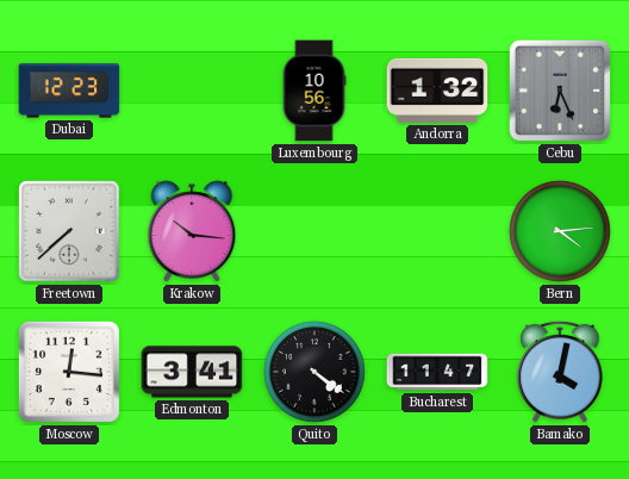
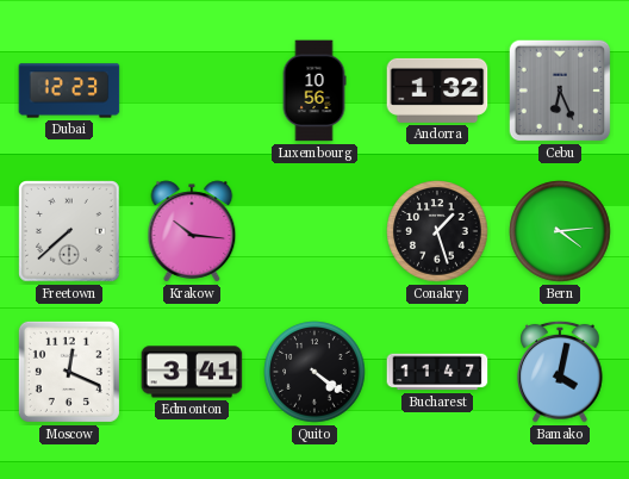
Conakry: none -> 1:27 (437, 231)
Moscow: 12:16 -> 12:19 (69, 372)
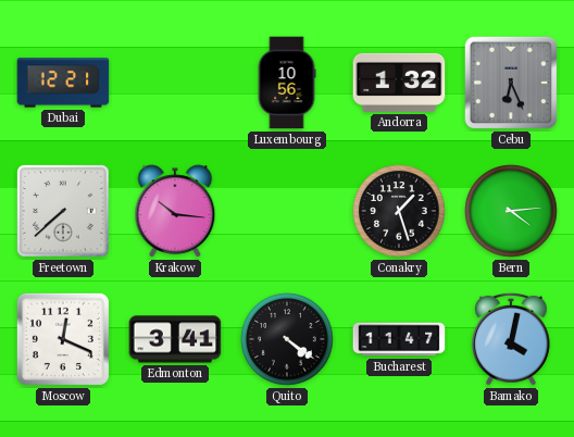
Dubai: 12:23 -> 12:21 (63, 83)
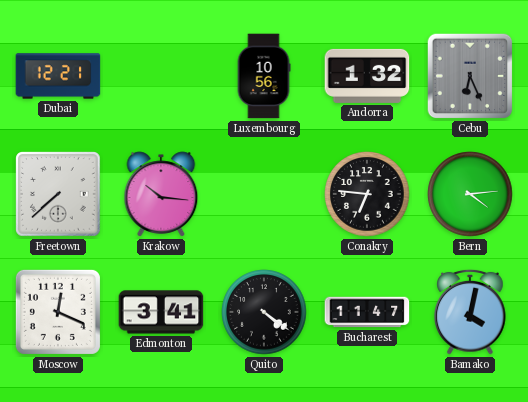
Conakry: 1:27 -> 6:46 (367, 194)
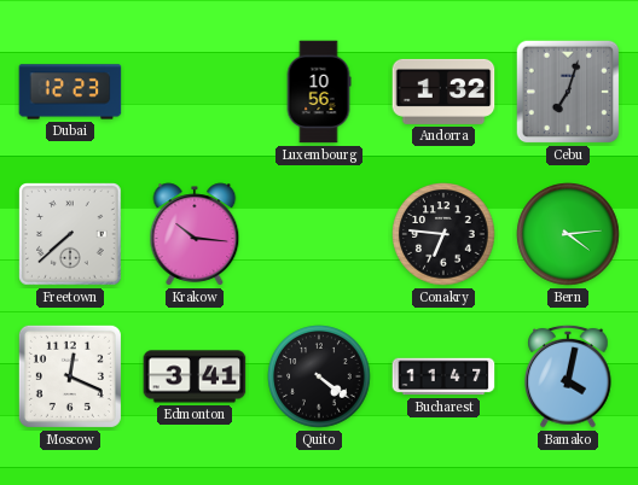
Dubai: 12:21 -> 12:23 (70, 92)
Cebu: 6:26 -> 7:03 (568, 92)
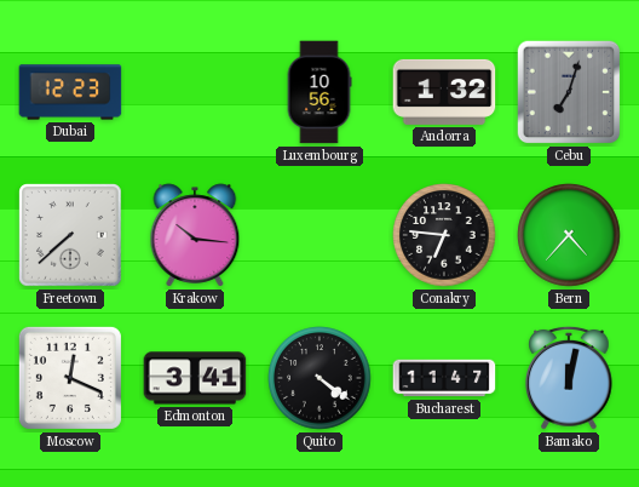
Bern: 4:14 -> 4:37 (569, 235)
Bamako: 4:02 -> 12:02 (569, 378)
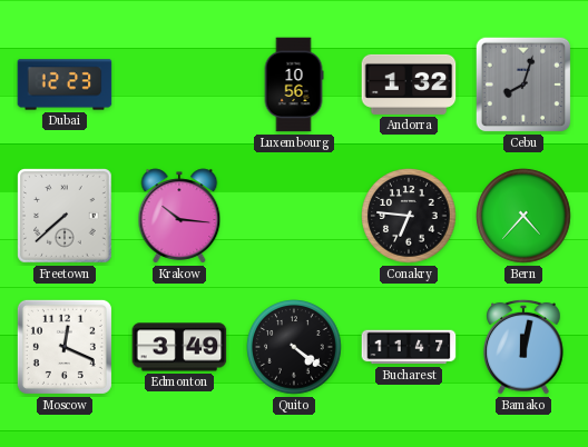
Cebu: 7:03 -> 8:03 (523, 85)
Edmonton: 3:41 -> 3:49 (179, 347)
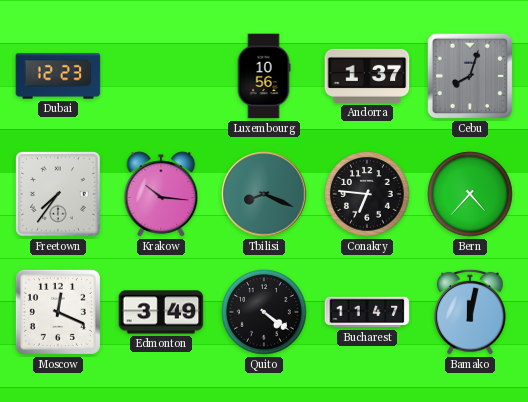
Andorra: 1:32 -> 1:37 (367, 76)
Freetown: 7:38 -> 7:36 (58, 194)
Tbilisi: none -> 8:19 (264, 194)
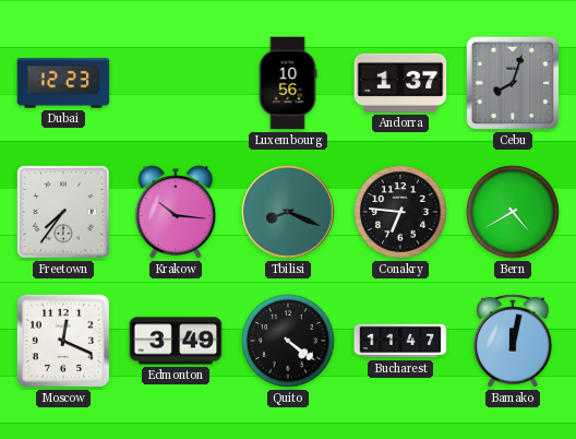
Bern: 4:37 -> 4:40 (513, 212)
